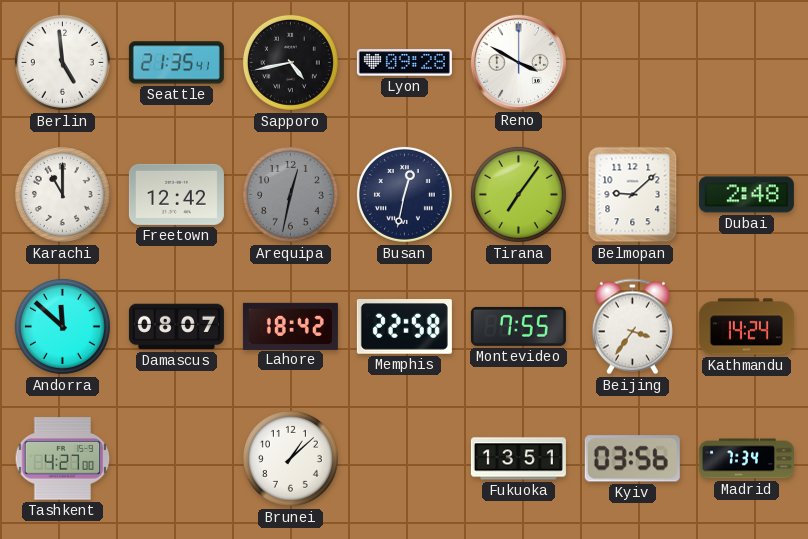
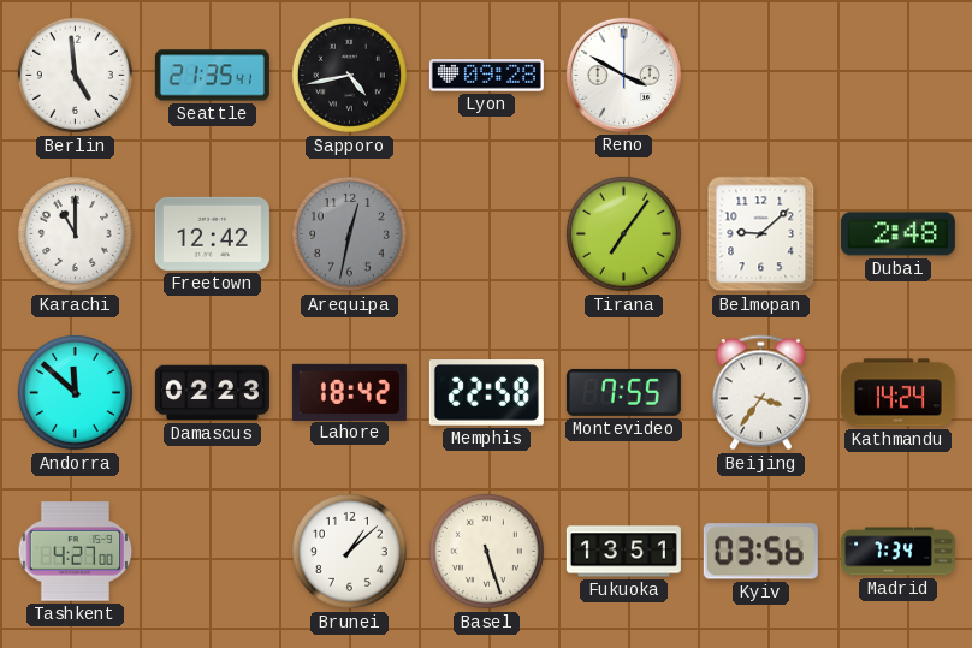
Busan: 12:32 -> none (404, 194)
Damascus: 08:07 -> 02:23 (212, 393)
Basel: none -> 5:27 (486, 551)
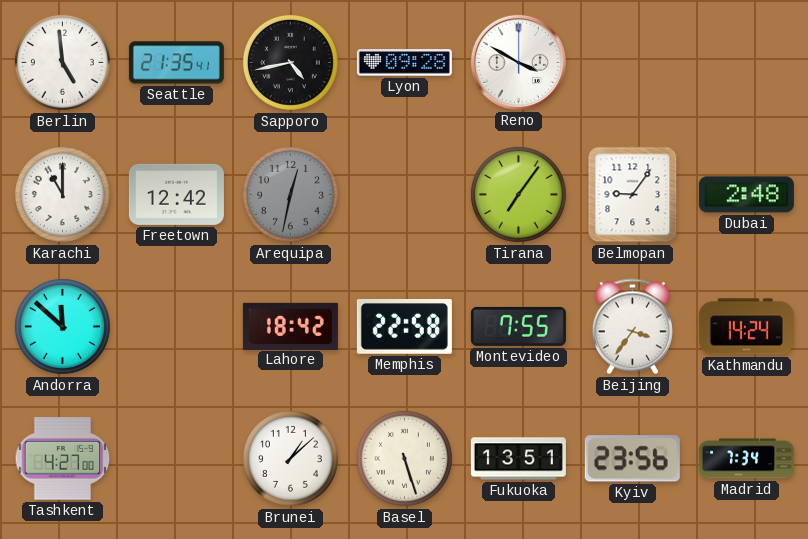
Belmopan: 9:08 -> 9:06 (633, 195)
Damascus: 02:23 -> none (212, 393)
Kyiv: 03:56 -> 23:56 (632, 459)
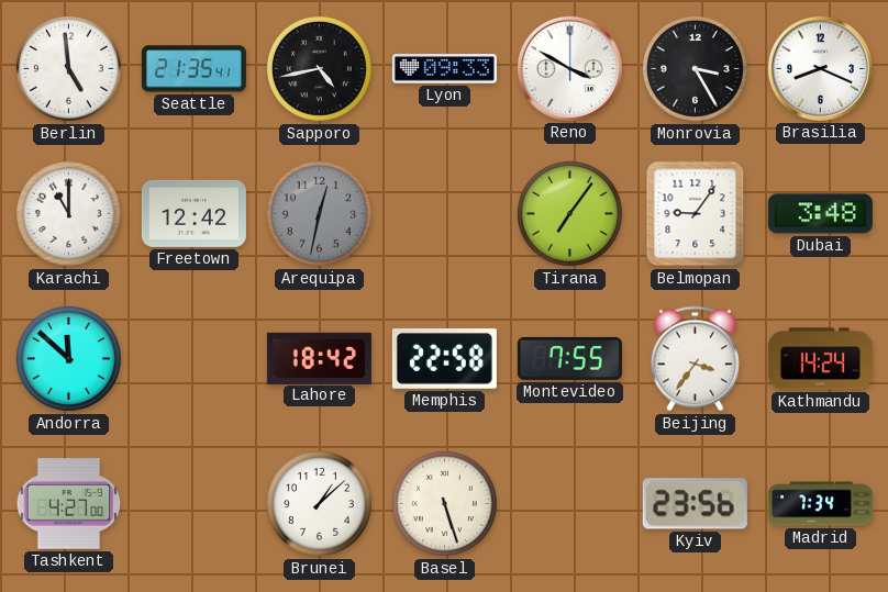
Lyon: 09:28 -> 09:33 (444, 69)
Monrovia: none -> 3:25 (695, 68)
Brasilia: none -> 8:19 (820, 68)
Dubai: 2:48 -> 3:48 (820, 214)
Fukuoka: 13:51 -> none (518, 459)
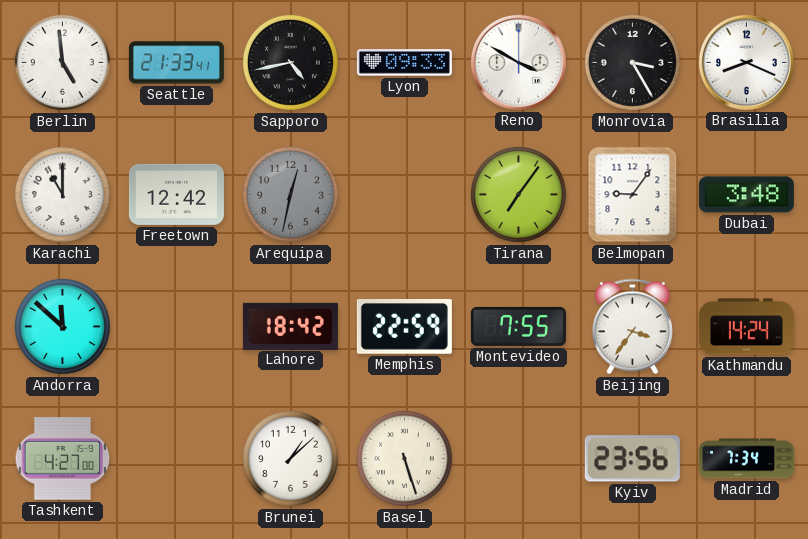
Seattle: 21:35 -> 21:33 (176, 63)
Memphis: 22:58 -> 22:59 (404, 327)
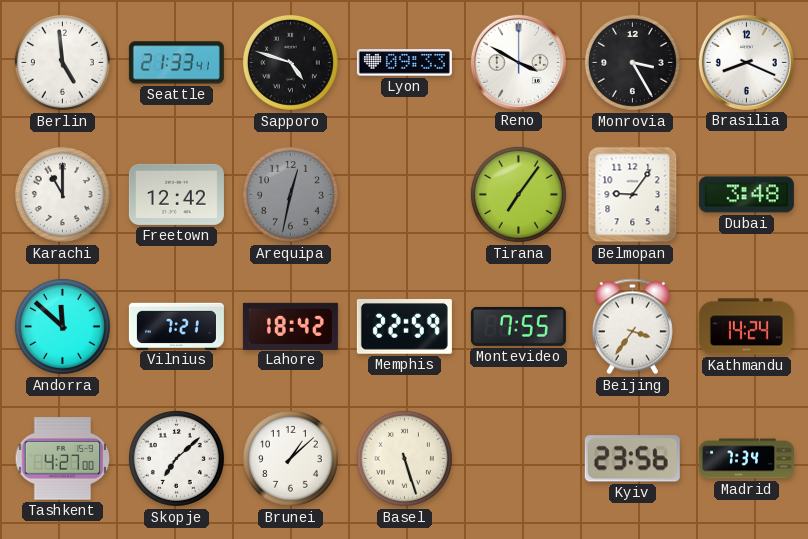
Sapporo: 4:43 -> 4:48 (290, 62)
Vilnius: none -> 7:21 (176, 326)
Skopje: none -> 7:08 (176, 458)
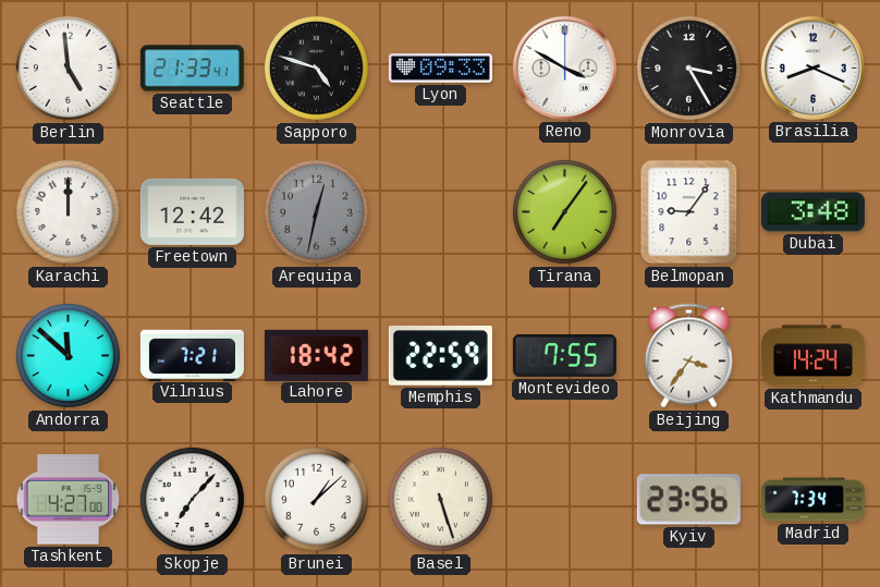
Karachi: 11:00 -> 12:00 (68, 211)
Skopje: 7:08 -> 7:07 (192, 499)
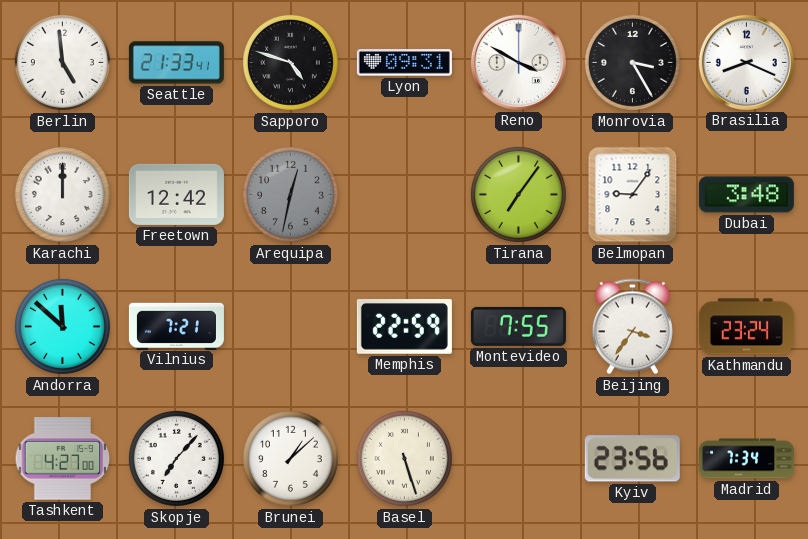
Lyon: 09:33 -> 09:31 (404, 63)
Lahore: 18:42 -> none (316, 355)
Kathmandu: 14:24 -> 23:24 (746, 327)
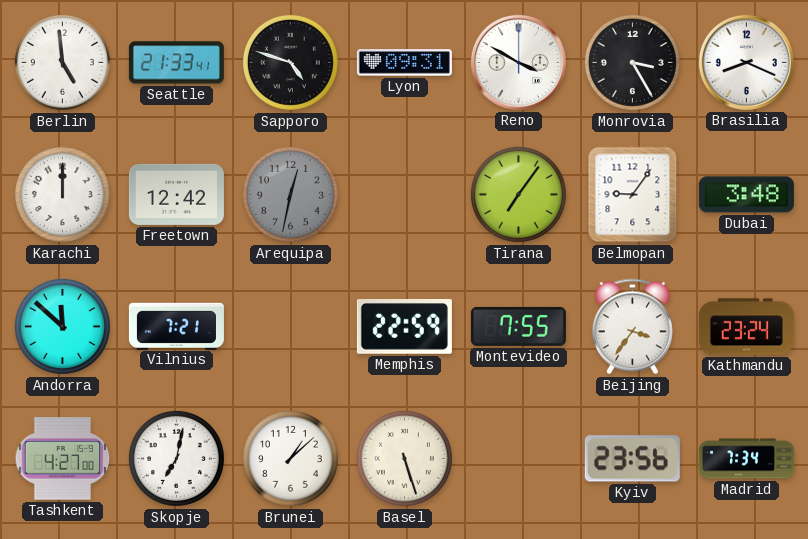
Skopje: 7:07 -> 7:02 (176, 458)
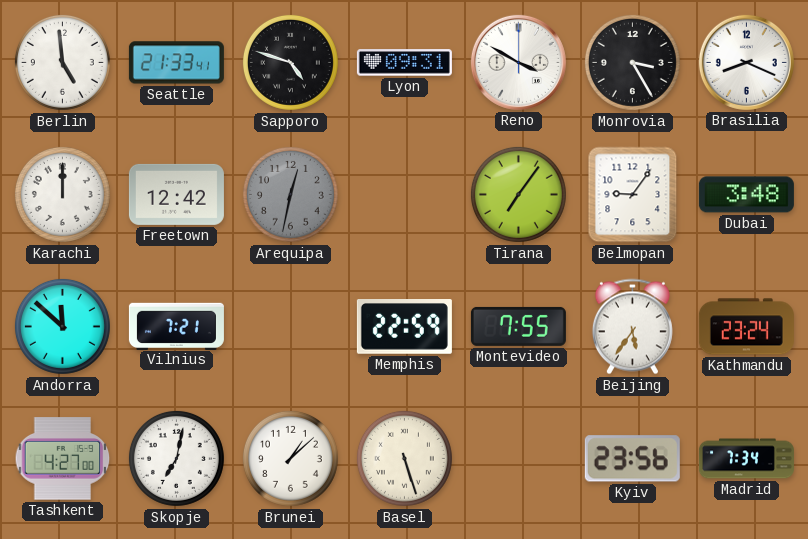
Beijing: 3:36 -> 5:36 (632, 327)
